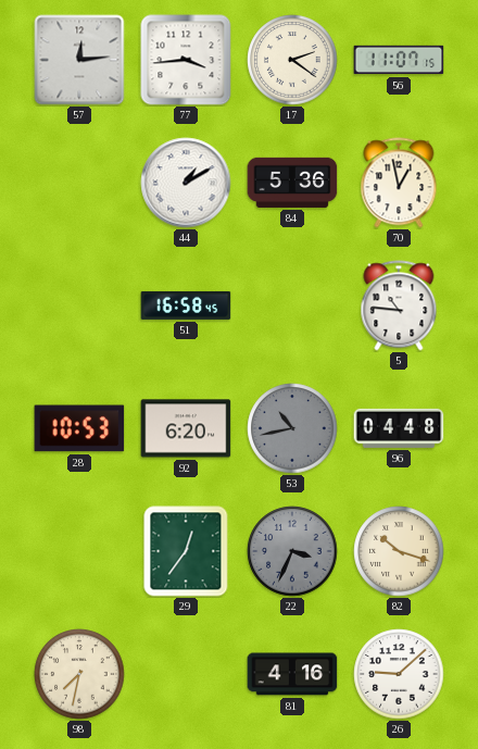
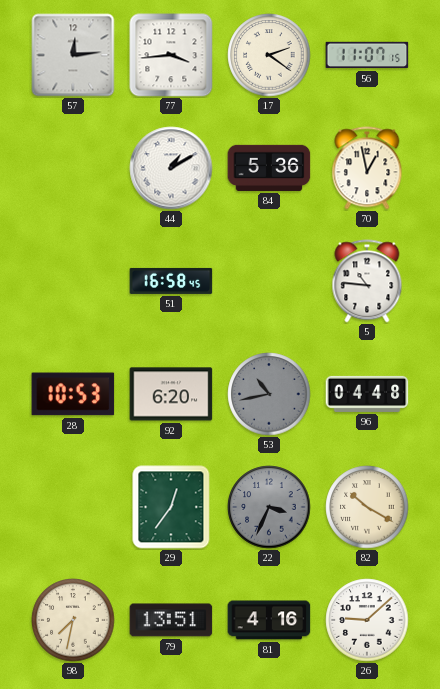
82: 10:18 -> 10:20 (367, 507)
79: none -> 13:51 (171, 620)
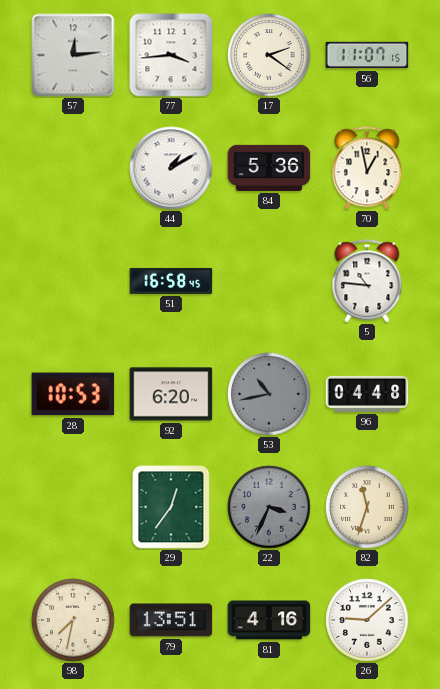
82: 10:20 -> 11:33 (367, 507)
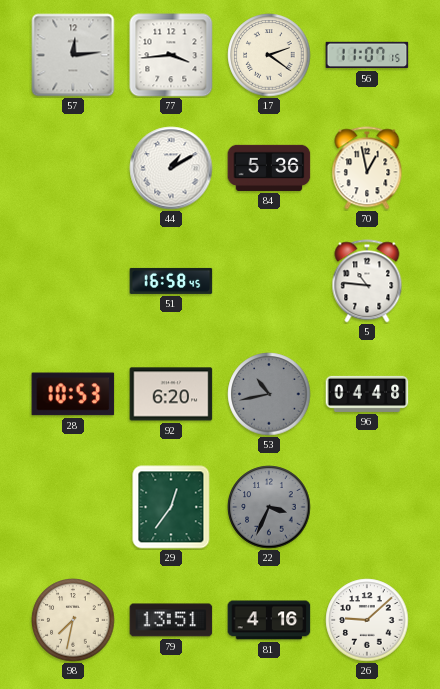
82: 11:33 -> none (367, 507)
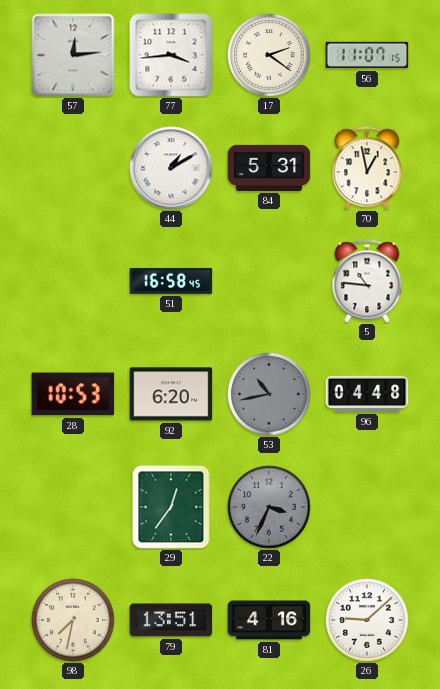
84: 5:36 -> 5:31 (269, 168)
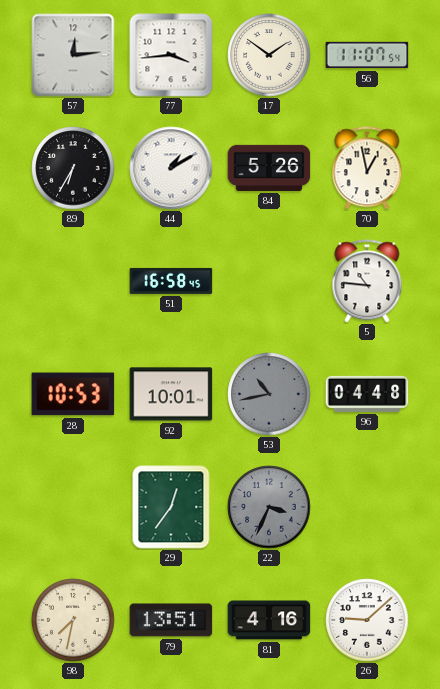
17: 2:21 -> 1:51 (269, 55)
56: 11:07:15 -> 11:07:54 (367, 55)
89: none -> 6:35 (73, 168)
84: 5:31 -> 5:26 (269, 168)
92: 6:20 -> 10:01 (171, 394)
